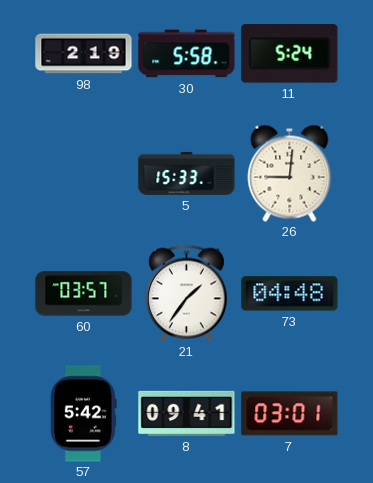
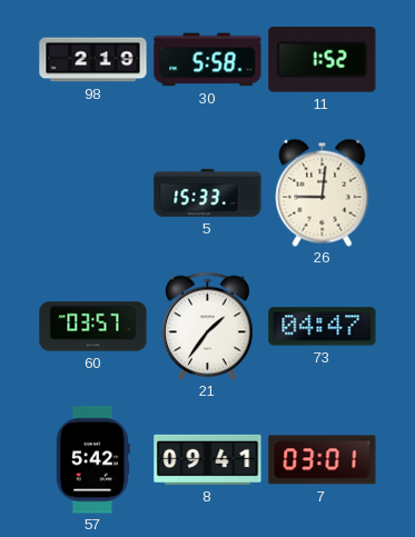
11: 5:24 -> 1:52 (323, 60)
73: 04:48 -> 04:47 (323, 327)
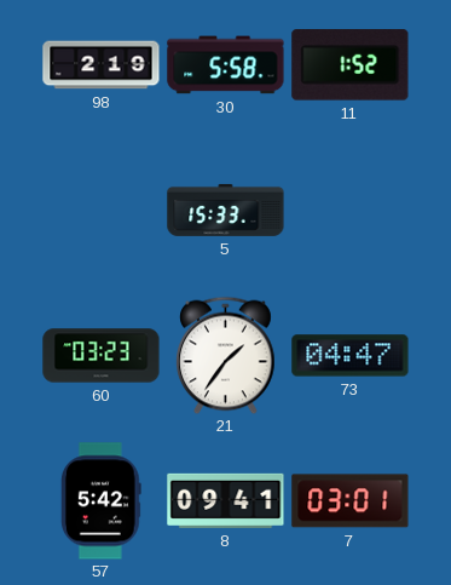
26: 9:01 -> none (323, 192)
60: 03:57 -> 03:23 (102, 356)
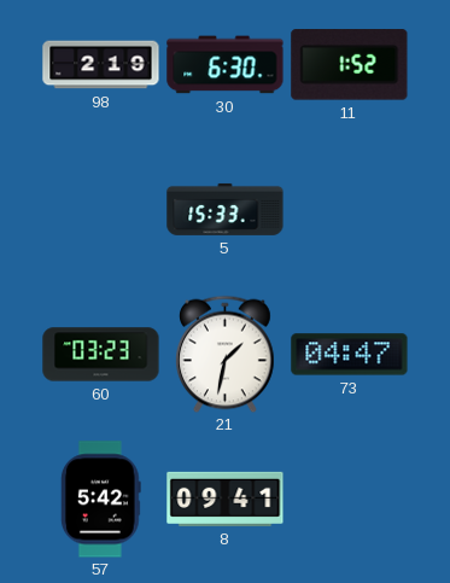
30: 5:58 -> 6:30 (226, 65)
21: 1:36 -> 1:32 (226, 354)
7: 03:01 -> none (351, 501)
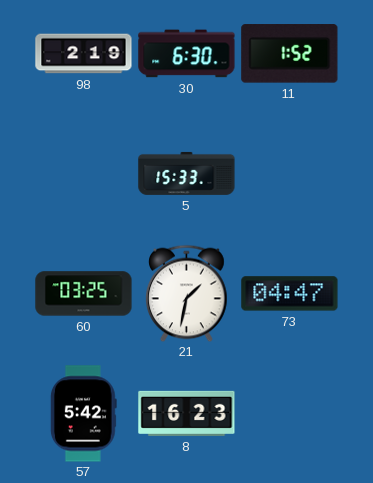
60: 03:23 -> 03:25 (84, 294)
8: 09:41 -> 16:23 (187, 413)
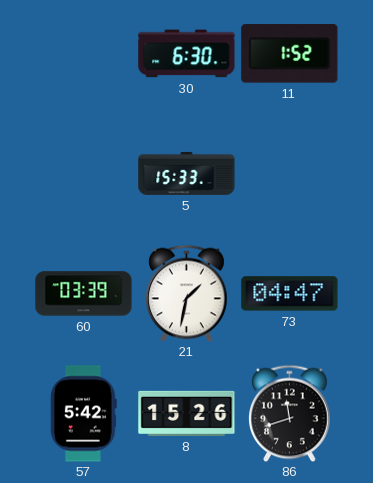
98: 2:19 -> none (84, 54)
60: 03:25 -> 03:39 (84, 294)
8: 16:23 -> 15:26 (187, 413)
86: none -> 11:42 (290, 413)
